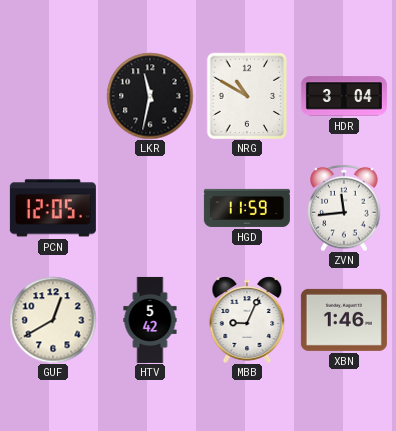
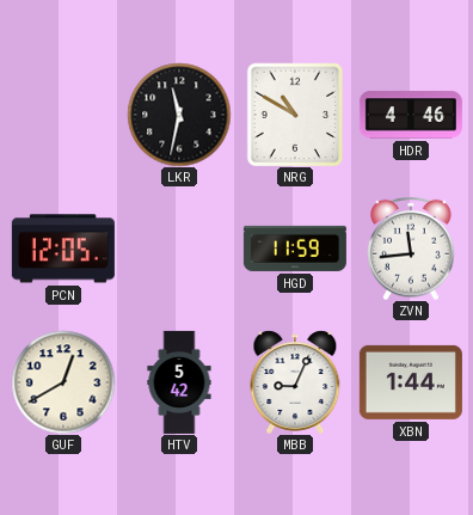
HDR: 3:04 -> 4:46 (411, 115)
XBN: 1:46 -> 1:44 (411, 382)
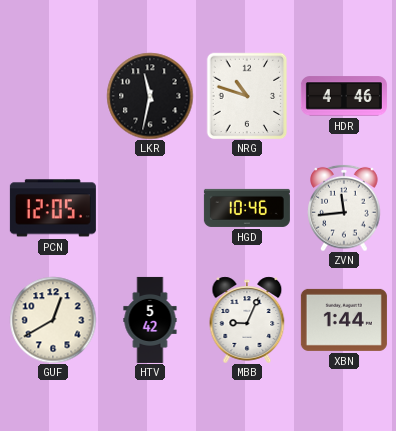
NRG: 10:50 -> 10:48 (247, 96)
HGD: 11:59 -> 10:46 (247, 208)
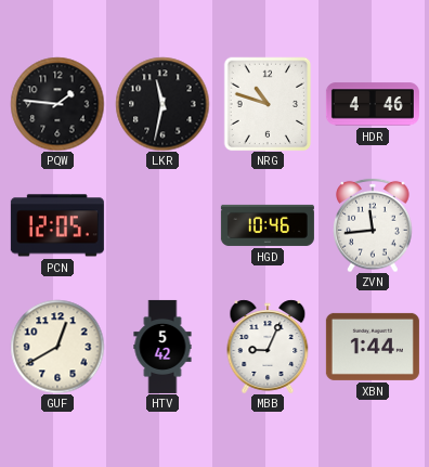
PQW: none -> 1:46 (57, 104)
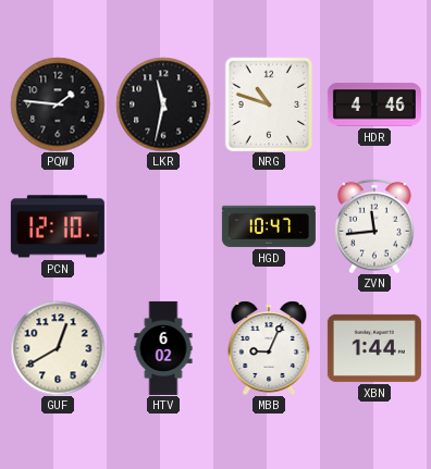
PCN: 12:05 -> 12:10 (58, 226)
HGD: 10:46 -> 10:47 (269, 226)
HTV: 5:42 -> 6:02 (163, 348)
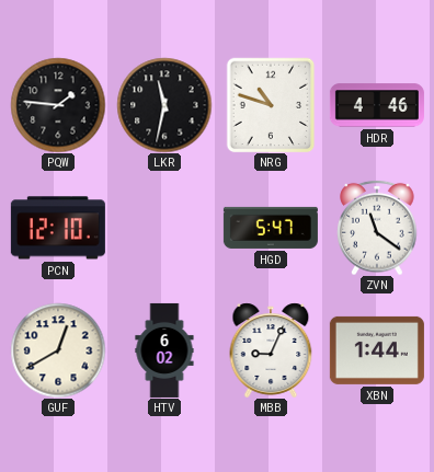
HGD: 10:47 -> 5:47 (271, 228)
ZVN: 11:44 -> 11:21 (377, 228)
